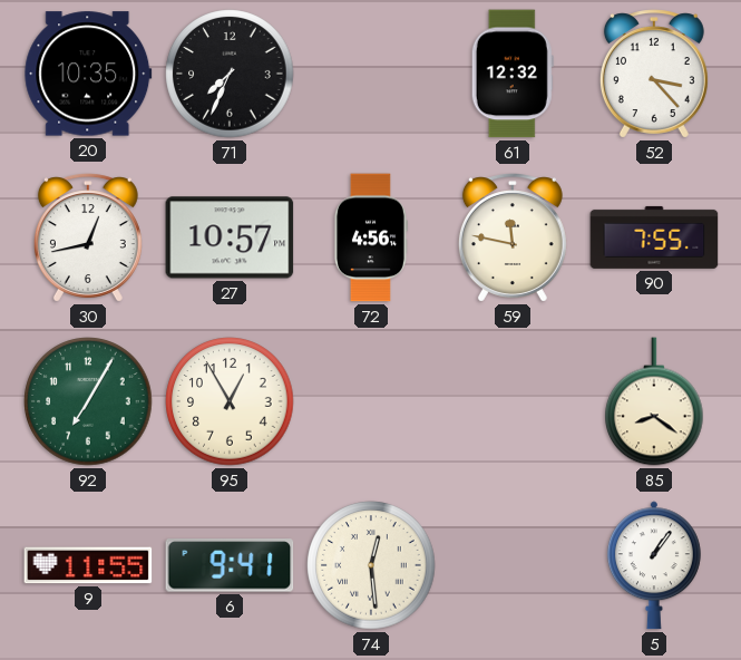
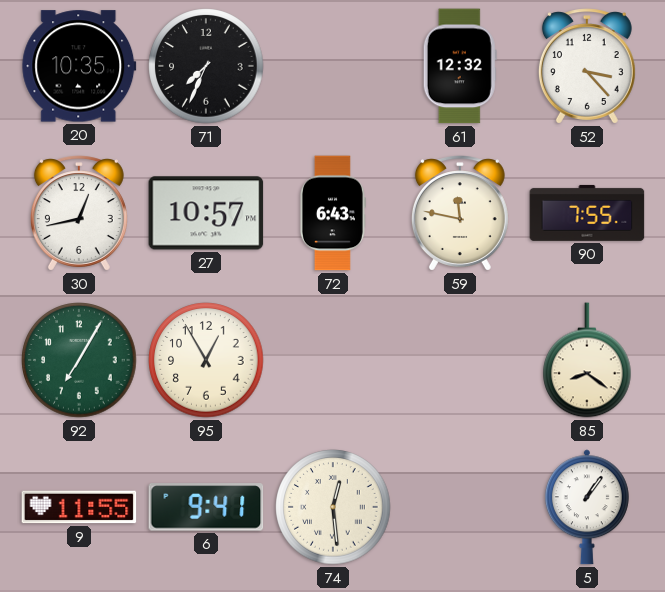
72: 4:56 -> 6:43 (332, 213)
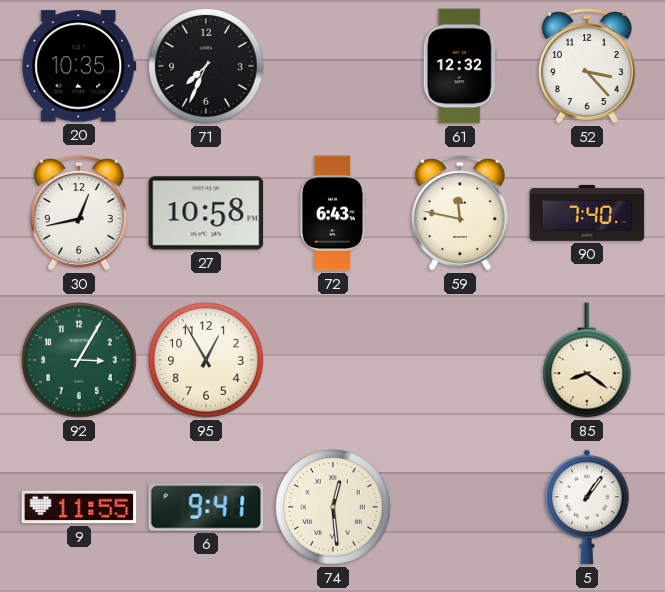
27: 10:57 -> 10:58 (206, 213)
90: 7:55 -> 7:40 (587, 213)
92: 7:05 -> 3:05 (79, 360)
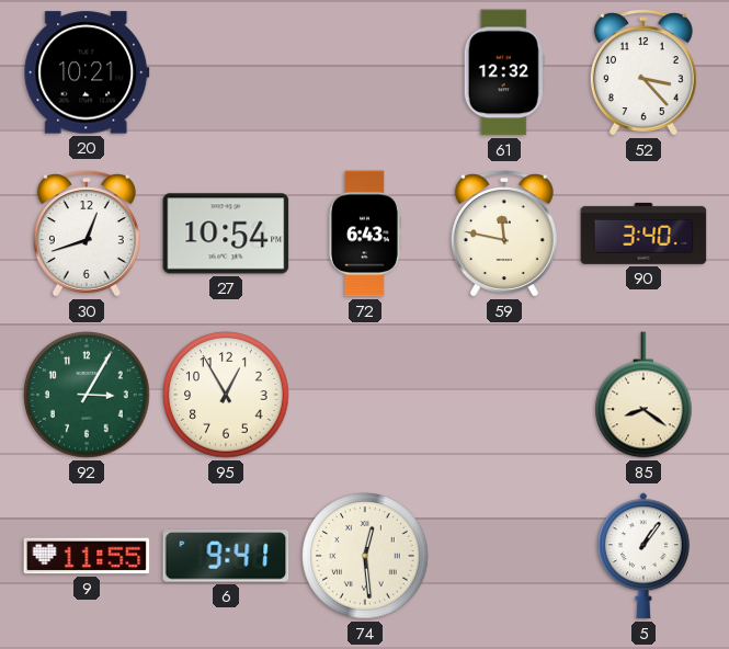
20: 10:35 -> 10:21 (87, 72)
71: 7:34 -> none (206, 66)
30: 12:43 -> 12:42 (87, 234)
27: 10:58 -> 10:54 (226, 234)
90: 7:40 -> 3:40 (643, 234)
